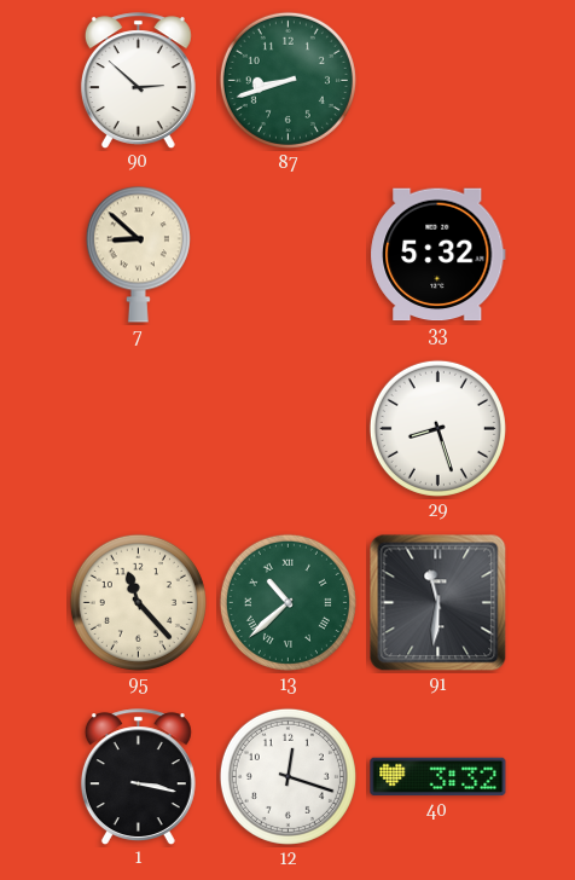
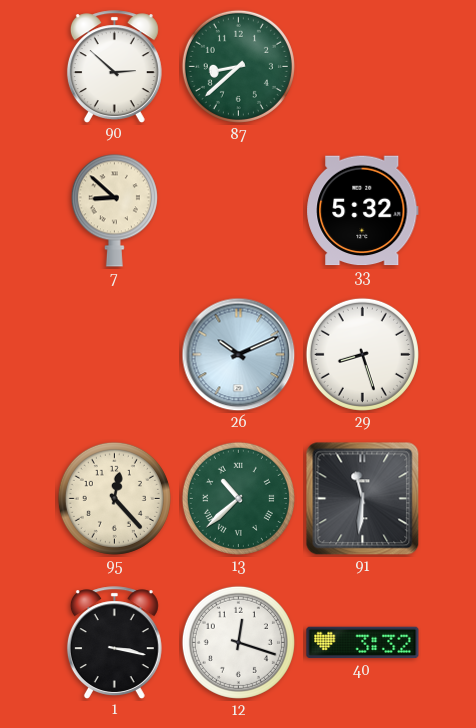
87: 8:42 -> 8:38 (238, 66)
26: none -> 10:11 (239, 355)
95: 11:23 -> 12:23 (114, 498)
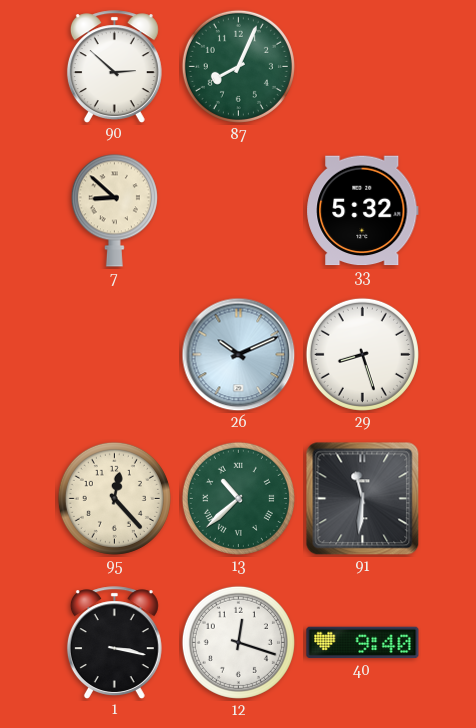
87: 8:38 -> 8:04 (238, 66)
40: 3:32 -> 9:40 (363, 643)
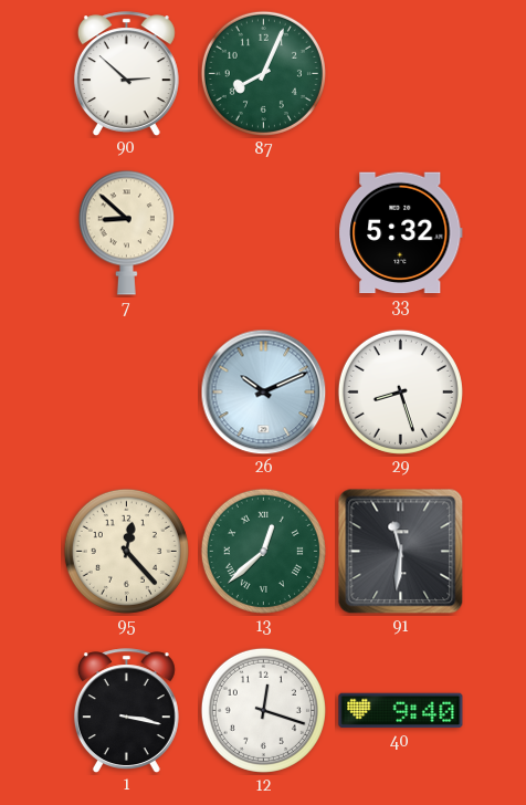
13: 10:38 -> 12:38 (263, 551)
